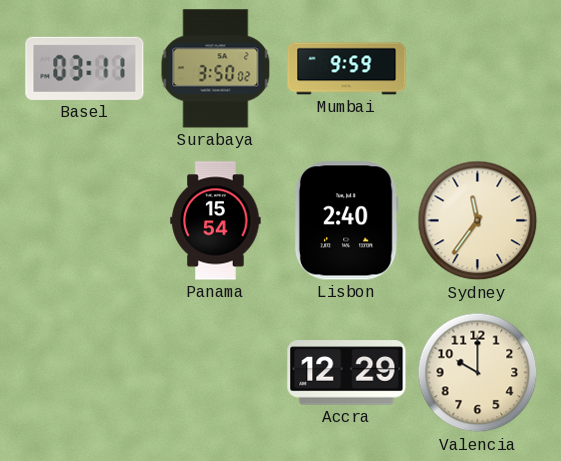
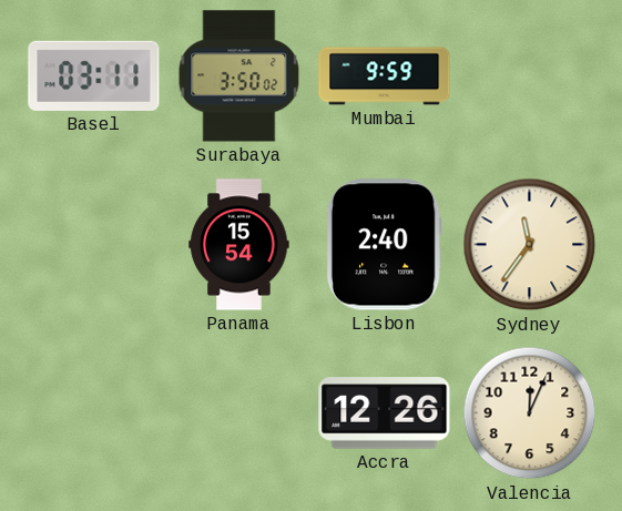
Accra: 12:29 -> 12:26 (385, 413)
Valencia: 10:00 -> 12:04 (530, 413)
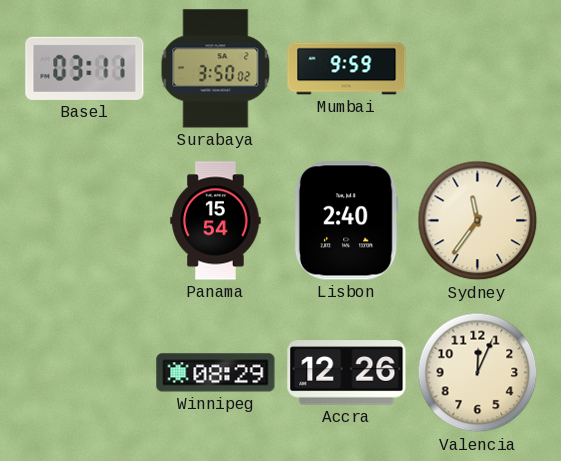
Winnipeg: none -> 08:29 (216, 373)
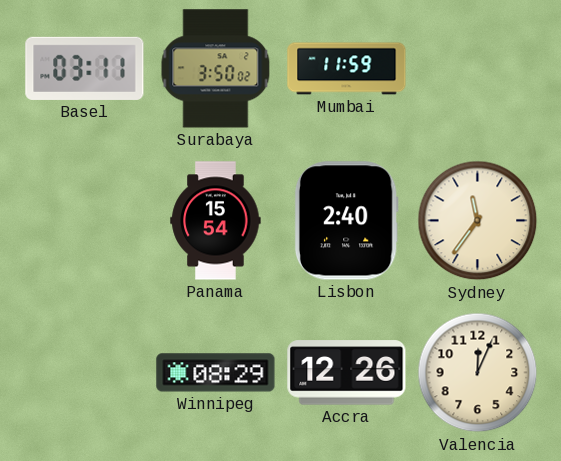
Mumbai: 9:59 -> 11:59 (347, 69)
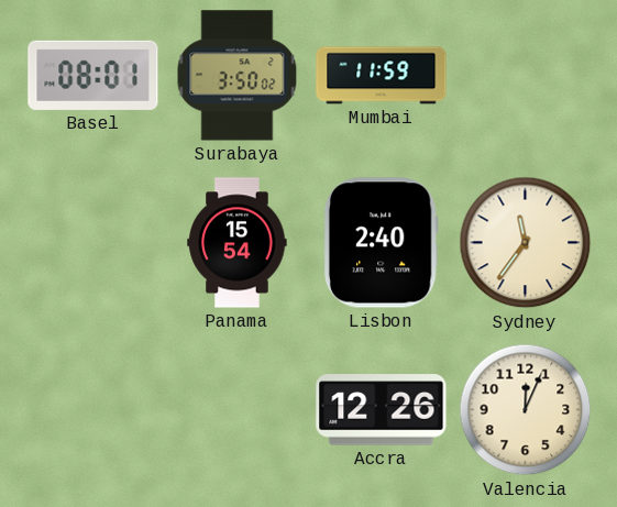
Basel: 03:11 -> 08:01 (93, 75)
Winnipeg: 08:29 -> none (216, 373)
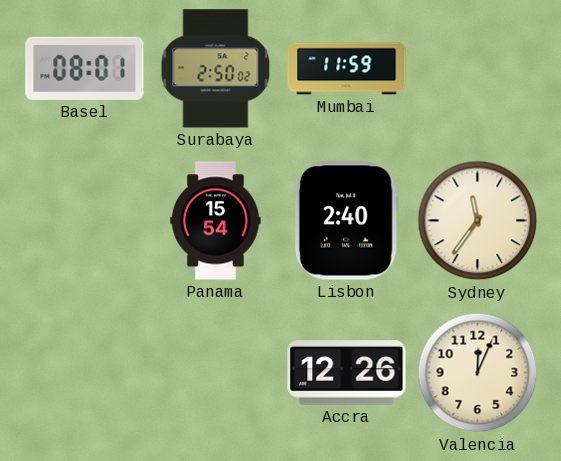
Surabaya: 3:50 -> 2:50 (216, 69)
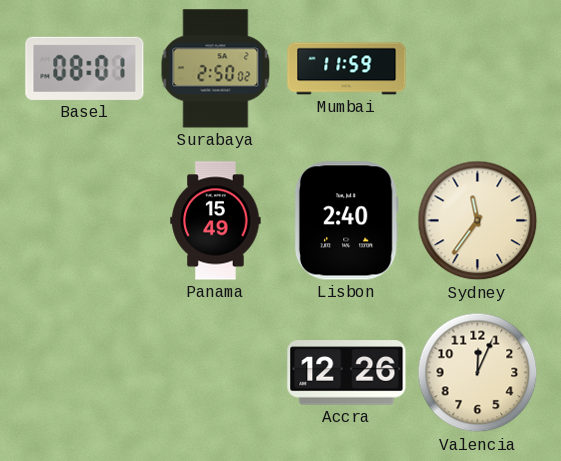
Panama: 15:54 -> 15:49 (216, 221)
